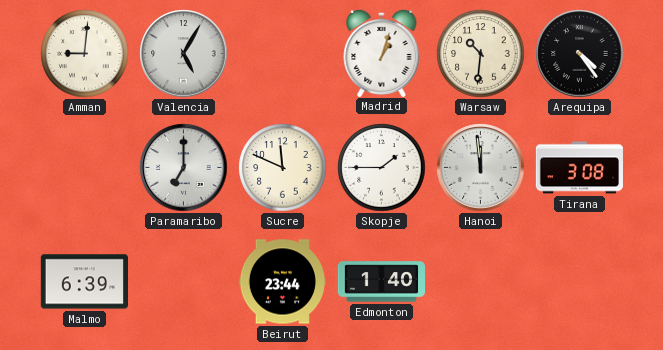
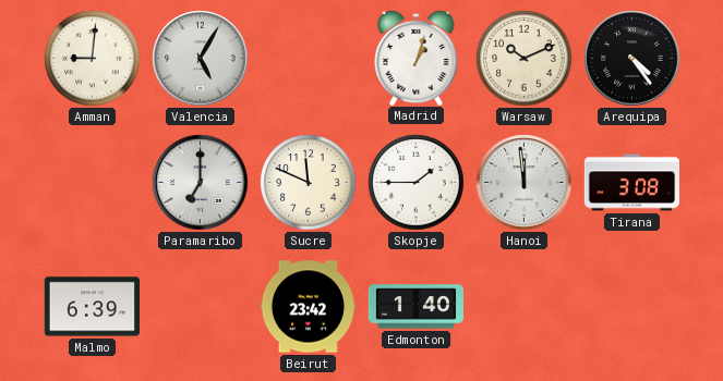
Warsaw: 10:31 -> 10:11 (525, 59)
Beirut: 23:44 -> 23:42 (308, 307)
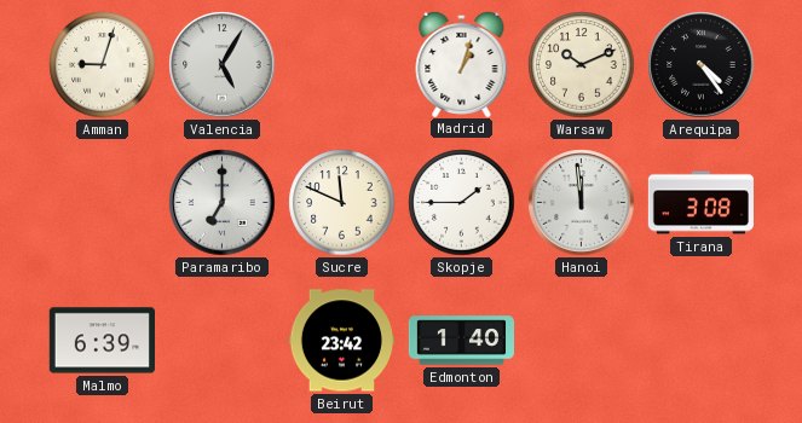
Amman: 9:01 -> 9:03 (103, 65)
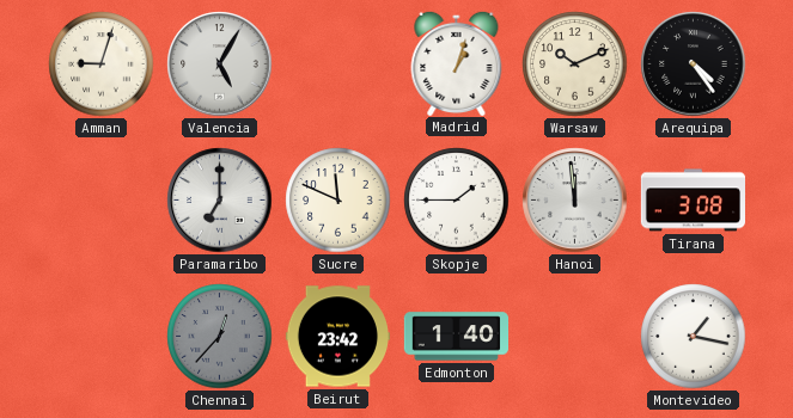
Malmo: 6:39 -> none (102, 341)
Chennai: none -> 12:37 (220, 337)
Montevideo: none -> 1:17 (694, 337)
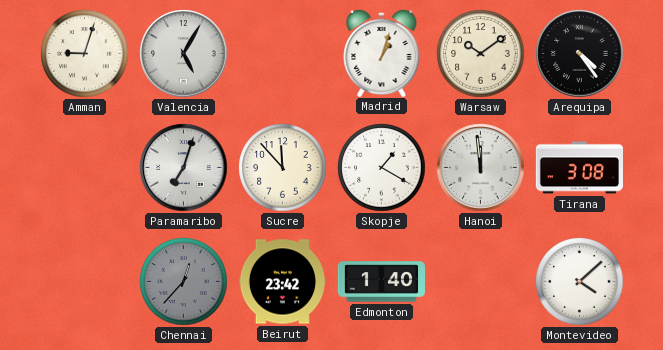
Warsaw: 10:11 -> 10:09 (481, 54)
Paramaribo: 7:00 -> 7:03 (184, 168)
Sucre: 11:49 -> 11:53 (283, 168)
Skopje: 1:45 -> 1:20 (382, 168)
Montevideo: 1:17 -> 4:08 (580, 282)
